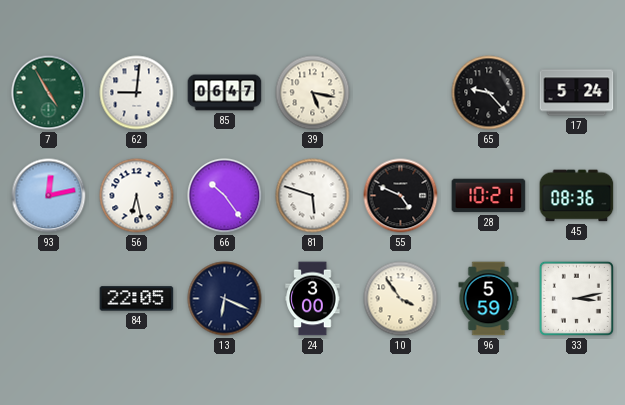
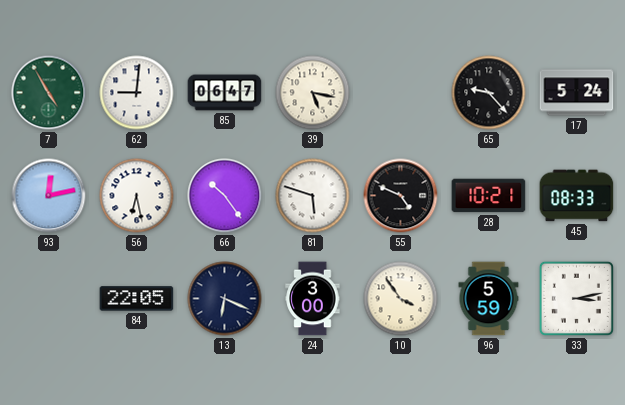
45: 08:36 -> 08:33 (577, 196)
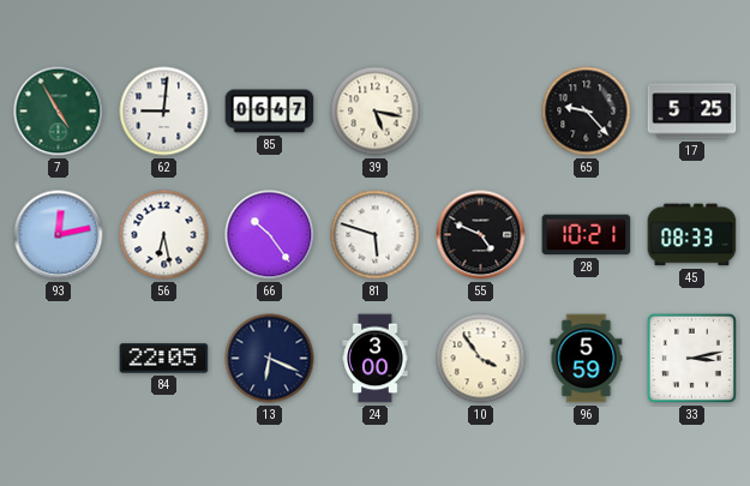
17: 5:24 -> 5:25 (692, 112)
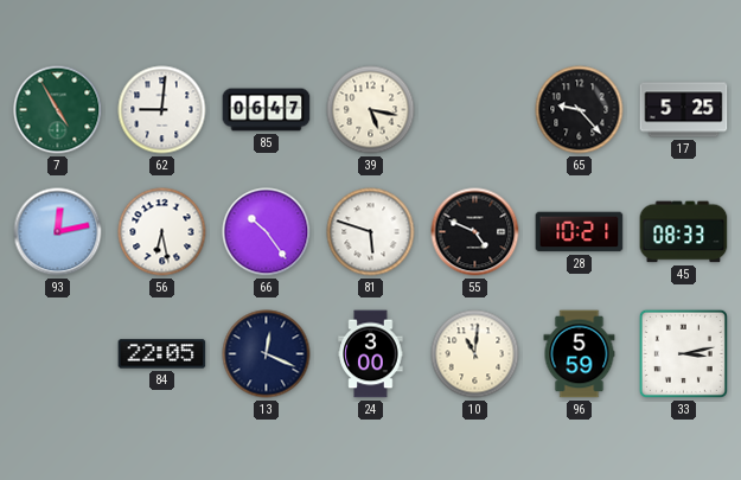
13: 6:19 -> 12:19 (267, 354)
10: 3:54 -> 11:01 (475, 354)
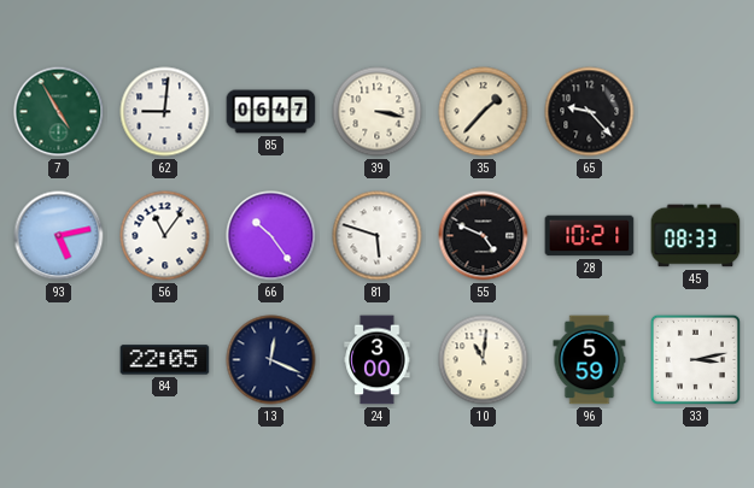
39: 5:17 -> 3:17 (378, 112)
35: none -> 1:37 (484, 112)
17: 5:25 -> none (684, 110)
93: 12:13 -> 5:13 (59, 236)
56: 6:28 -> 11:06 (165, 236)
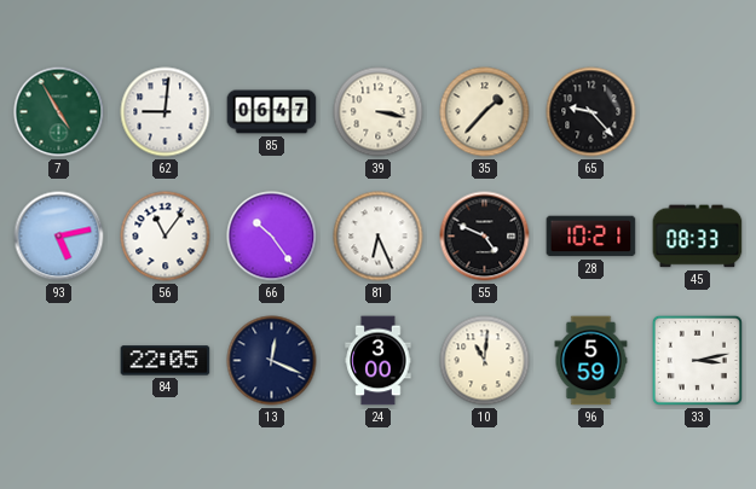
81: 5:48 -> 6:26 (379, 237)
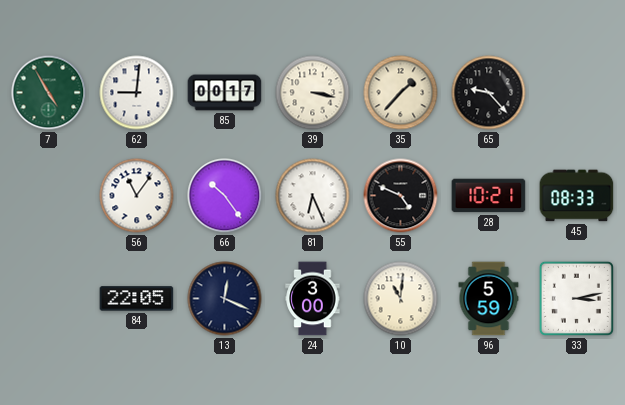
85: 06:47 -> 00:17 (225, 93)
93: 5:13 -> none (59, 237)
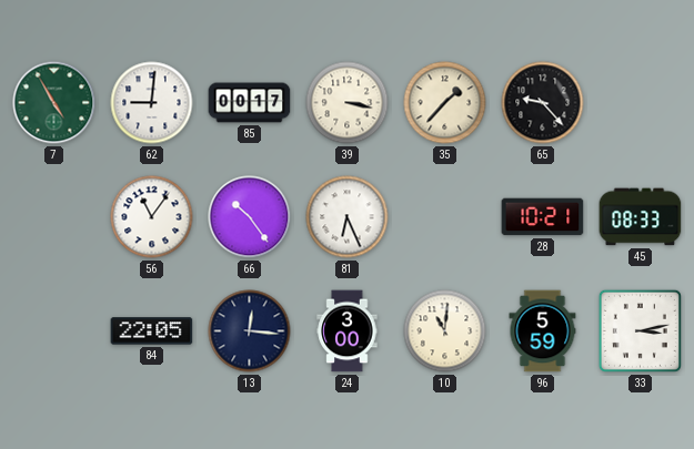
55: 4:49 -> none (401, 196)
13: 12:19 -> 12:16 (250, 331)
